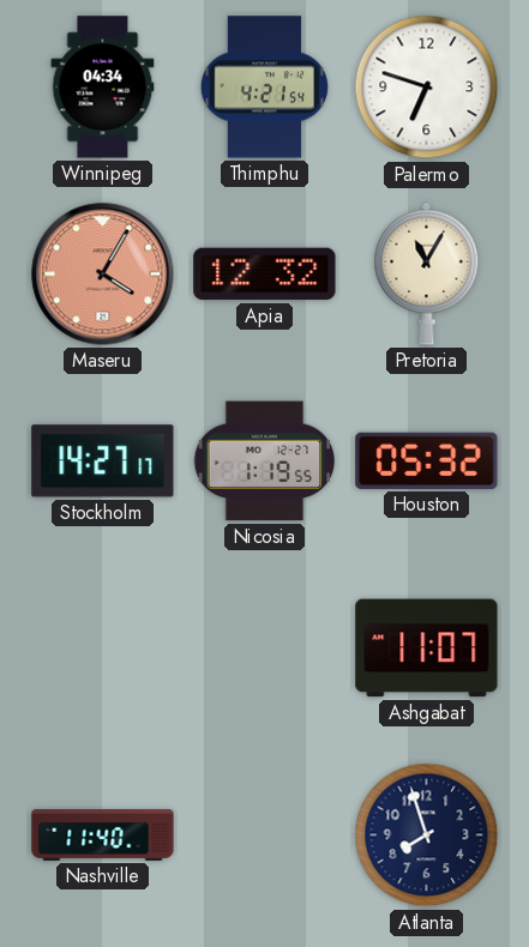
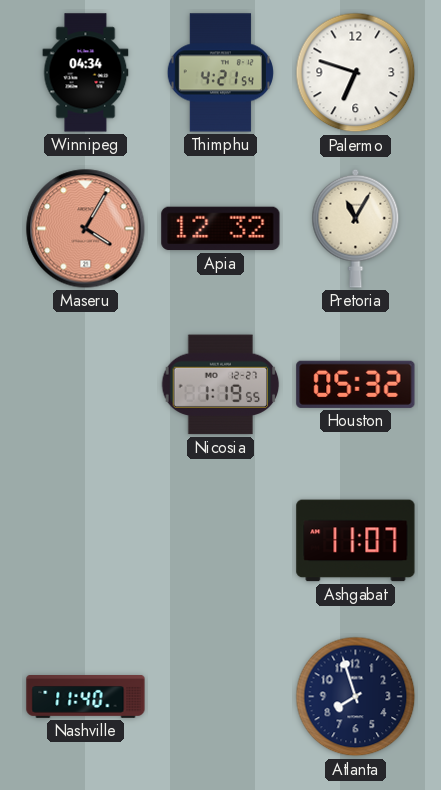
Stockholm: 14:27 -> none (103, 462)
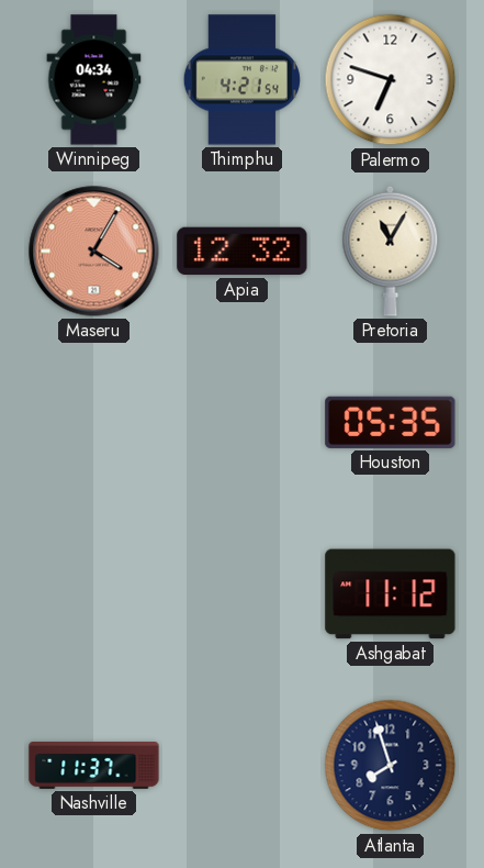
Nicosia: 1:19 -> none (221, 385)
Houston: 05:32 -> 05:35 (391, 422)
Ashgabat: 11:07 -> 11:12 (391, 594)
Nashville: 11:40 -> 11:37 (94, 766)
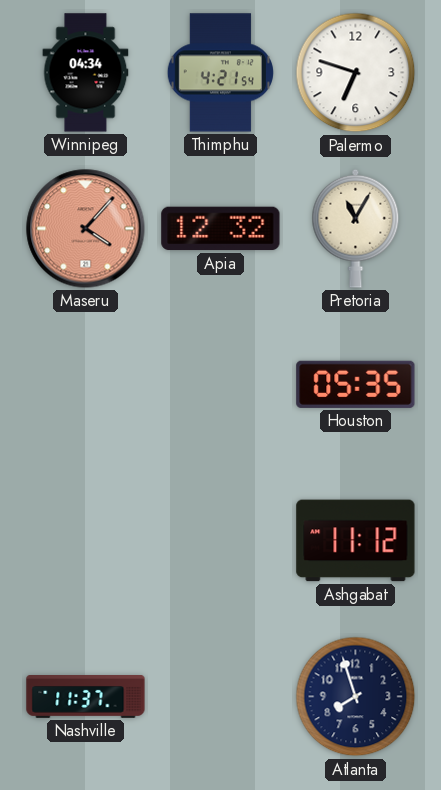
Maseru: 4:05 -> 4:07 (86, 229)
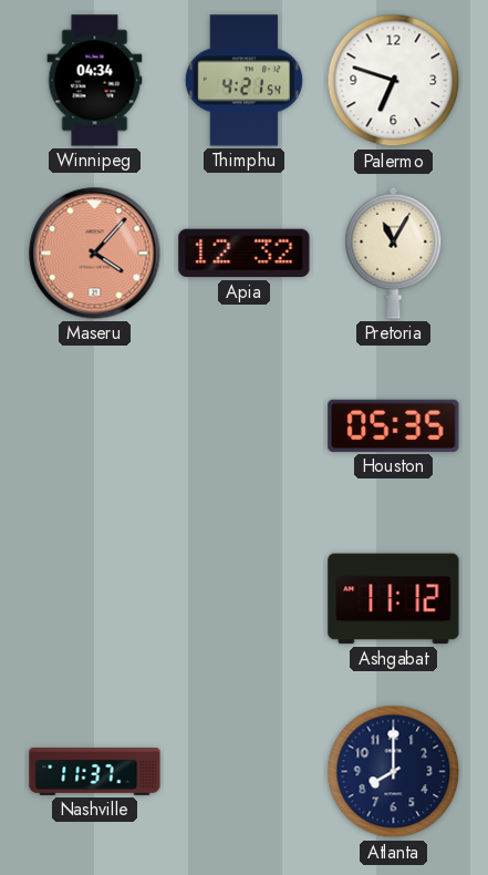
Atlanta: 7:57 -> 8:00 (394, 772)
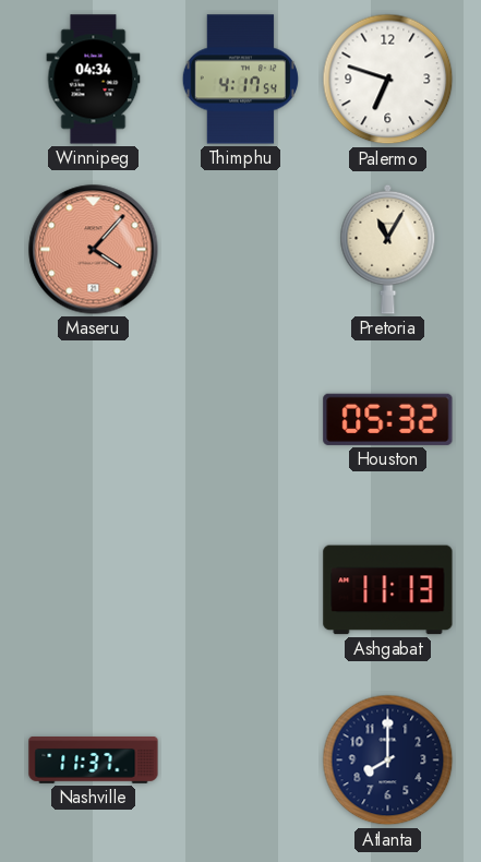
Thimphu: 4:21 -> 4:17 (240, 80)
Apia: 12:32 -> none (245, 254)
Houston: 05:35 -> 05:32 (388, 419)
Ashgabat: 11:12 -> 11:13 (388, 590)
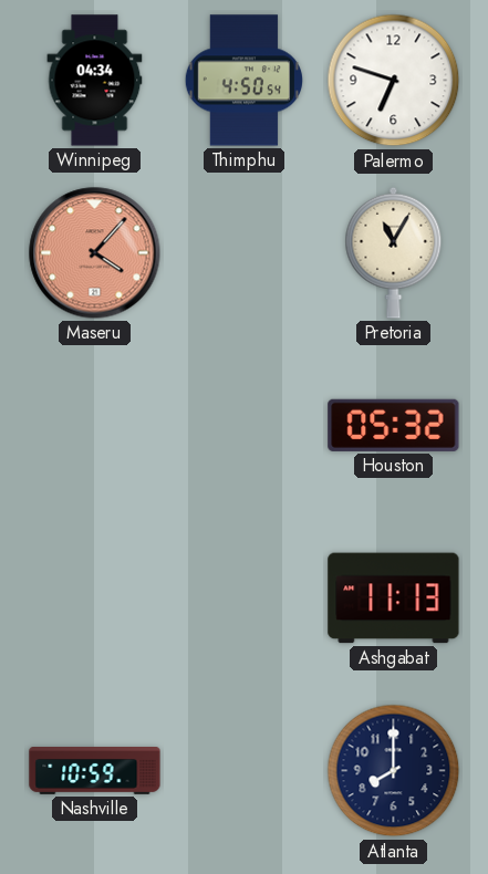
Thimphu: 4:17 -> 4:50 (243, 81)
Nashville: 11:37 -> 10:59 (95, 771)
